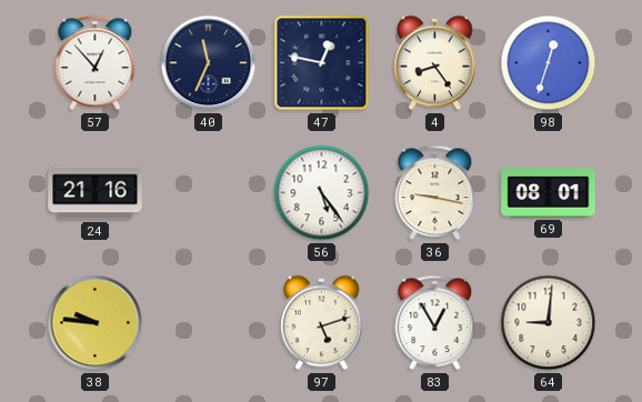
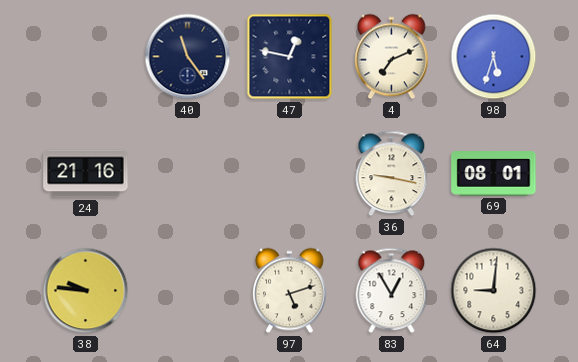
57: 12:53 -> none (96, 63)
40: 11:34 -> 11:24 (188, 57)
4: 8:24 -> 7:11 (392, 57)
98: 12:33 -> 5:33 (494, 57)
56: 5:24 -> none (322, 193)
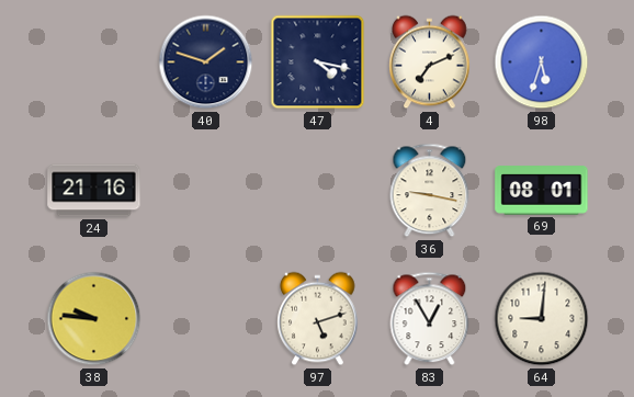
40: 11:24 -> 1:48 (206, 63)
47: 12:47 -> 4:17 (318, 63)
